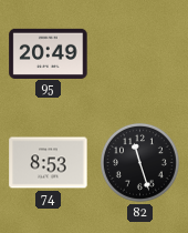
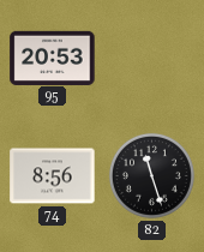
95: 20:49 -> 20:53 (53, 58)
74: 8:53 -> 8:56 (53, 176)
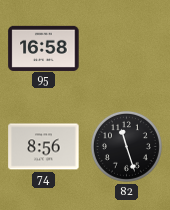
95: 20:53 -> 16:58 (44, 48)
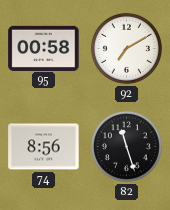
95: 16:58 -> 00:58 (44, 48)
92: none -> 7:10 (126, 48)
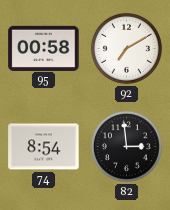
74: 8:56 -> 8:54 (44, 147)
82: 11:27 -> 2:59 (126, 146)
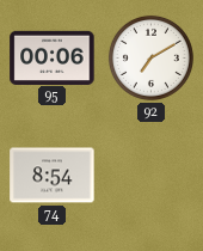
95: 00:58 -> 00:06 (53, 57)
82: 2:59 -> none (126, 146)
